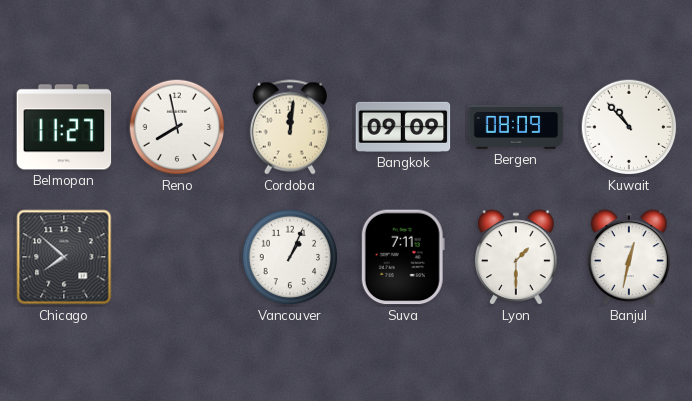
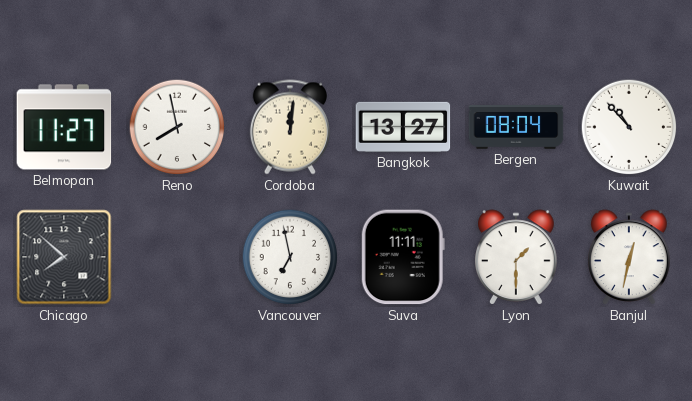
Bangkok: 09:09 -> 13:27 (403, 127)
Bergen: 08:09 -> 08:04 (516, 128)
Vancouver: 1:04 -> 6:58 (290, 257)
Suva: 7:11 -> 11:11 (403, 257)
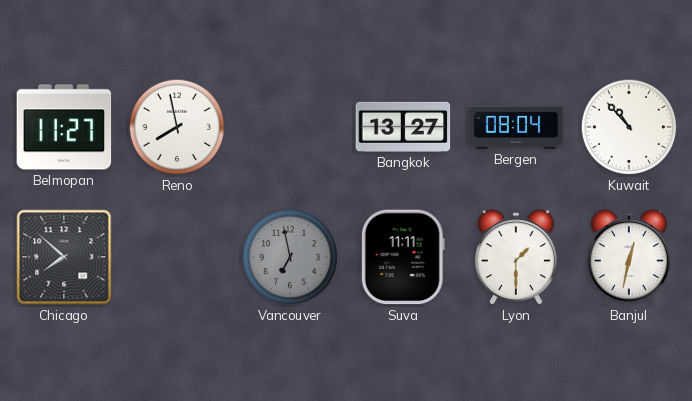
Cordoba: 12:01 -> none (290, 127)
Vancouver dial: white -> grey (290, 257)
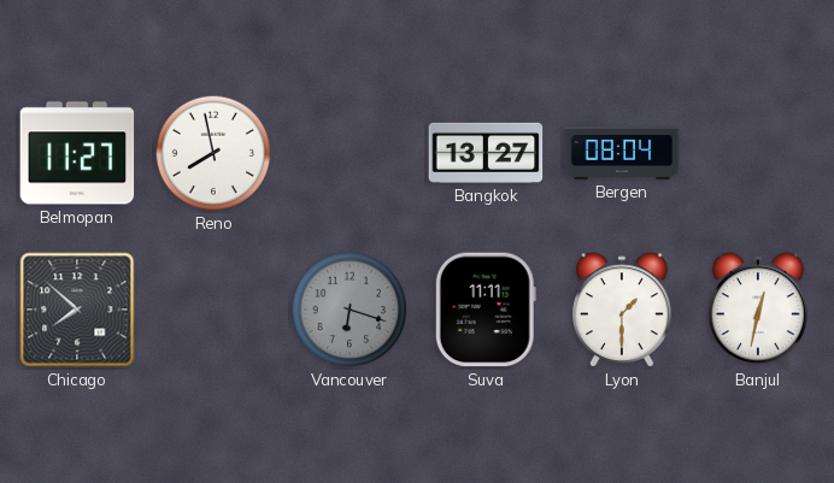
Kuwait: 10:53 -> none (629, 127)
Vancouver: 6:58 -> 6:18 (350, 310)
